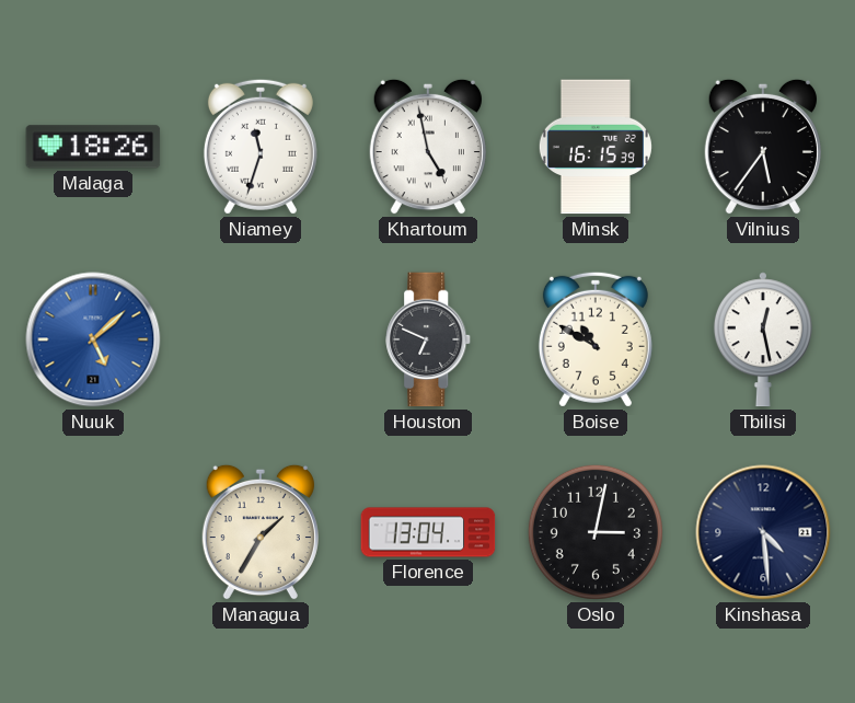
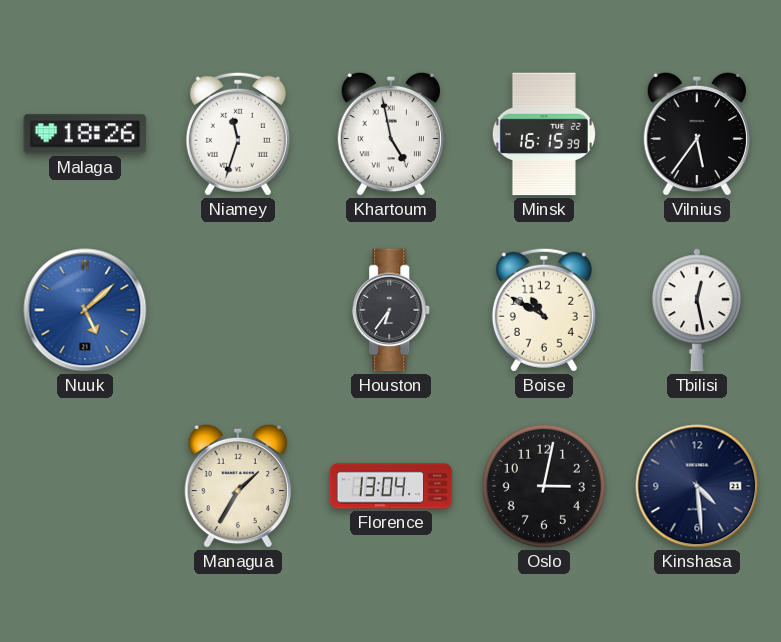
Houston: 6:49 -> 6:36 (392, 310)
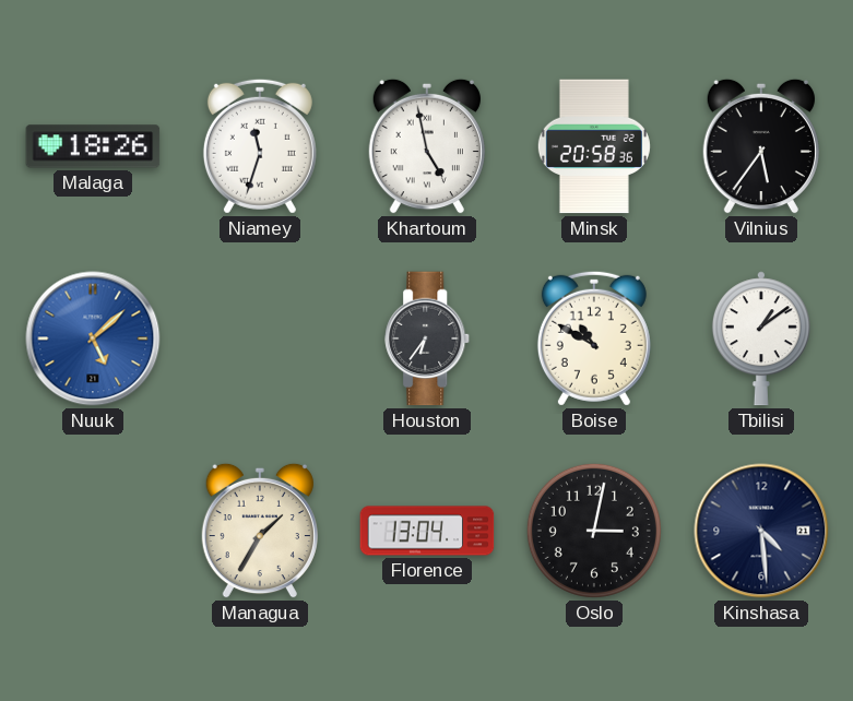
Minsk: 16:15 -> 20:58 (594, 146)
Tbilisi: 12:28 -> 1:09 (761, 338)
